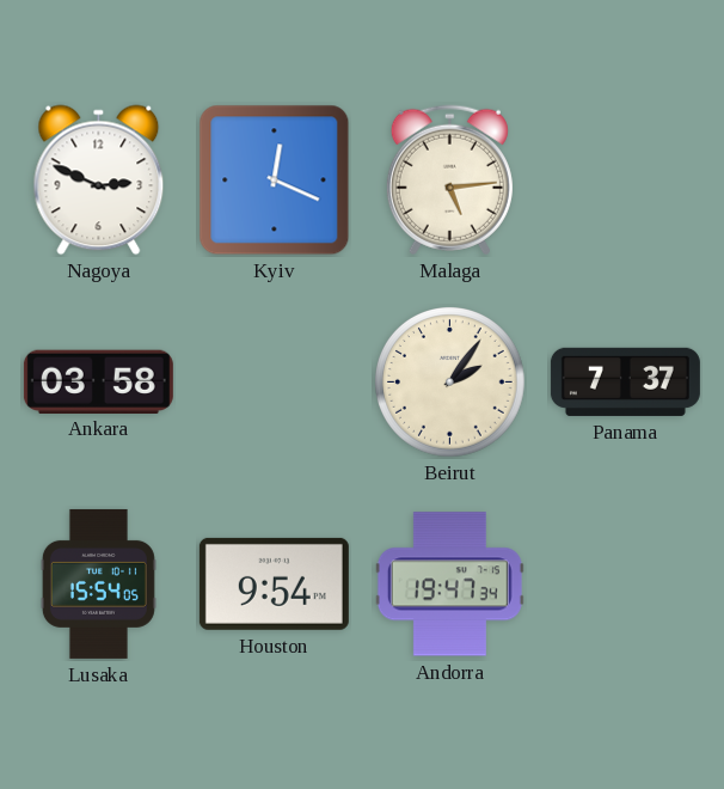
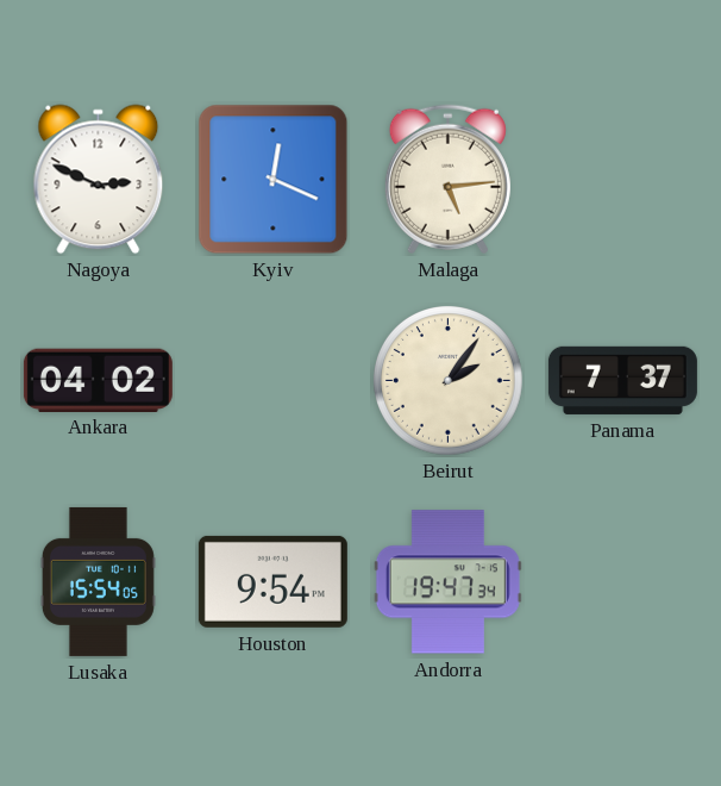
Ankara: 03:58 -> 04:02 (98, 380)
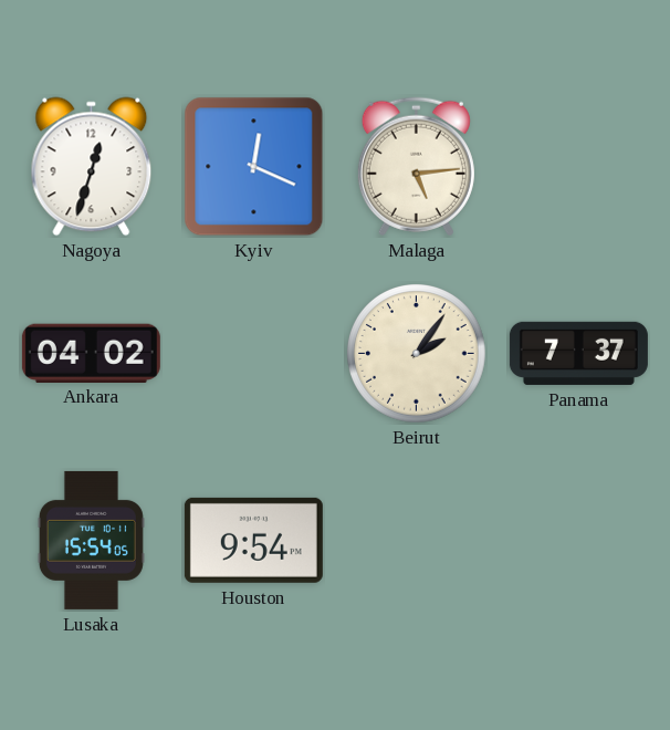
Nagoya: 2:49 -> 12:33 (92, 167)
Andorra: 19:47 -> none (447, 582)
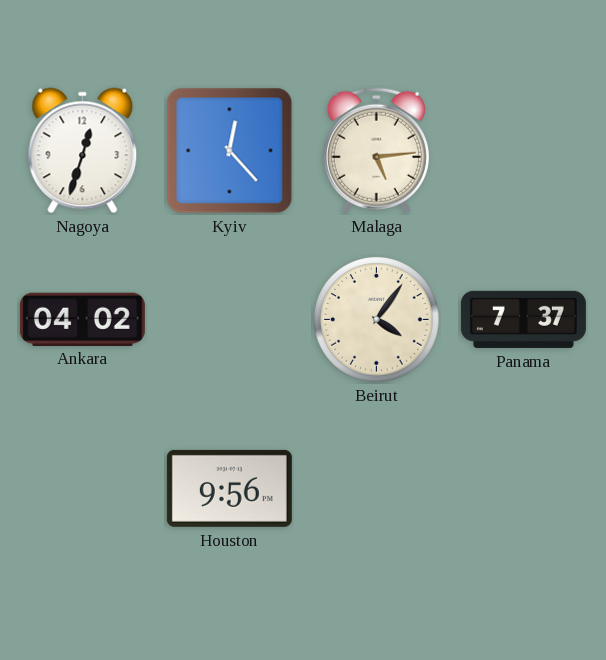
Kyiv: 12:19 -> 12:23 (230, 151)
Beirut: 2:06 -> 4:06 (377, 320)
Lusaka: 15:54 -> none (91, 540)
Houston: 9:54 -> 9:56 (229, 488)
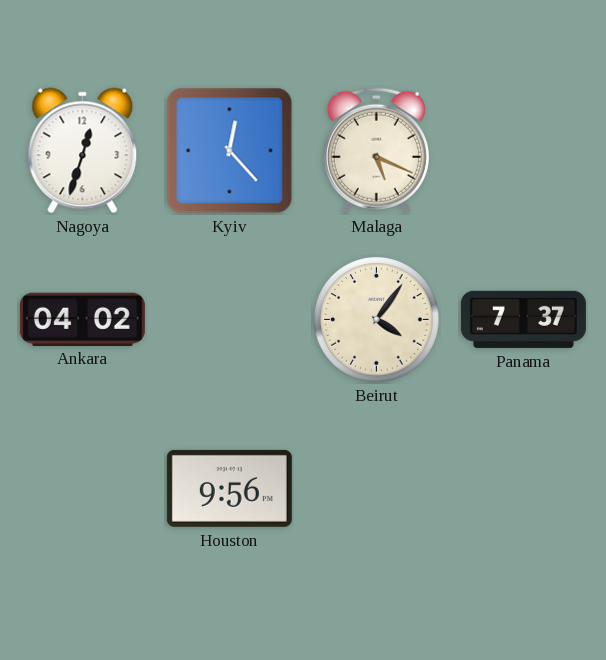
Malaga: 5:14 -> 5:19 (376, 151)
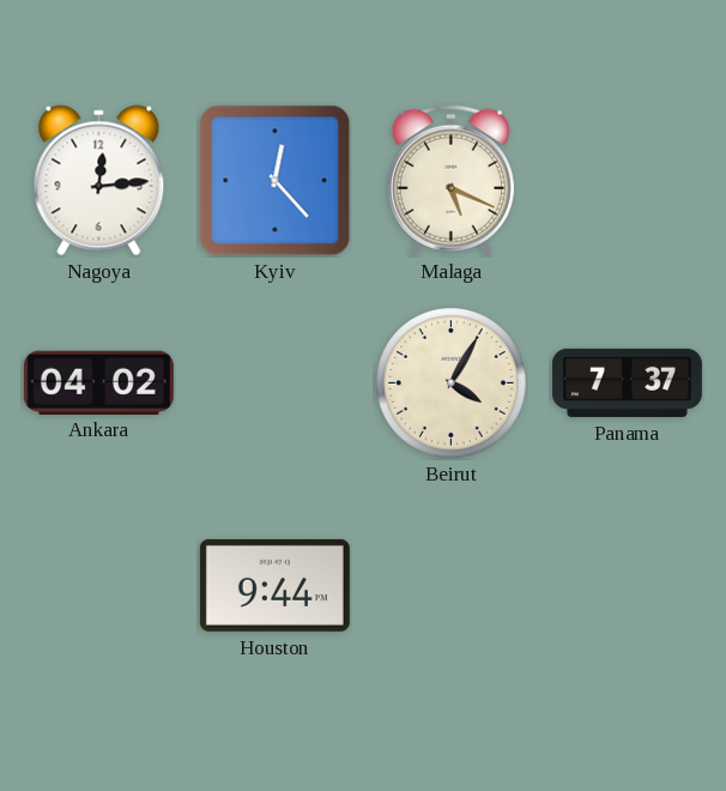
Nagoya: 12:33 -> 12:14 (99, 181)
Beirut: 4:06 -> 4:05 (452, 384)
Houston: 9:56 -> 9:44 (274, 585)
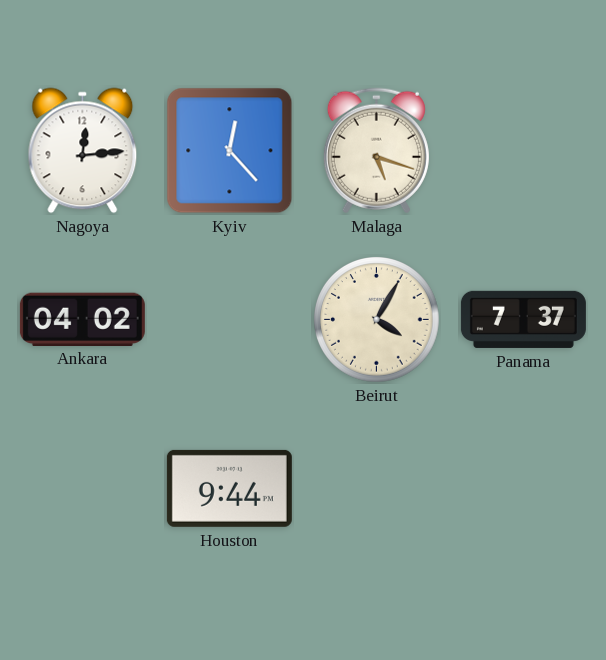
Malaga: 5:19 -> 5:18 (376, 151)
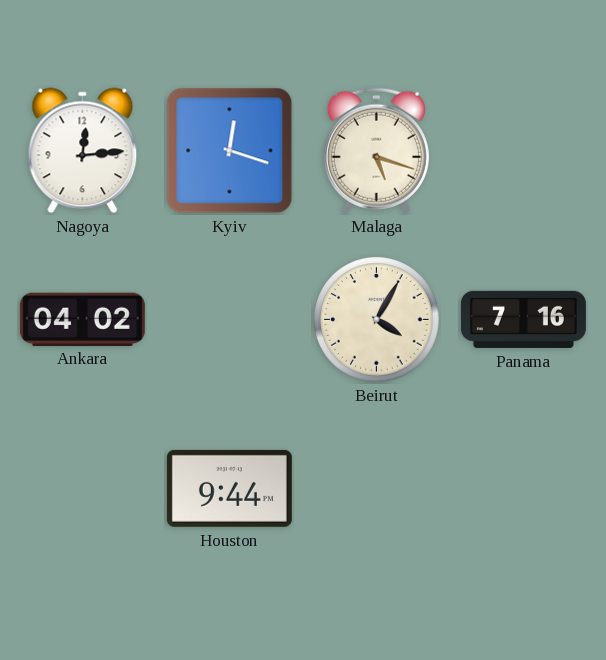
Kyiv: 12:23 -> 12:18 (230, 151)
Panama: 7:37 -> 7:16 (523, 319)
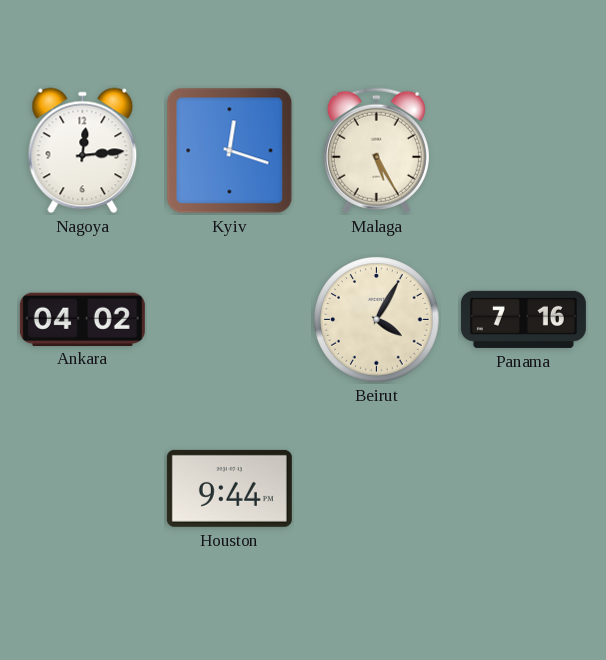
Malaga: 5:18 -> 5:25 (376, 151)
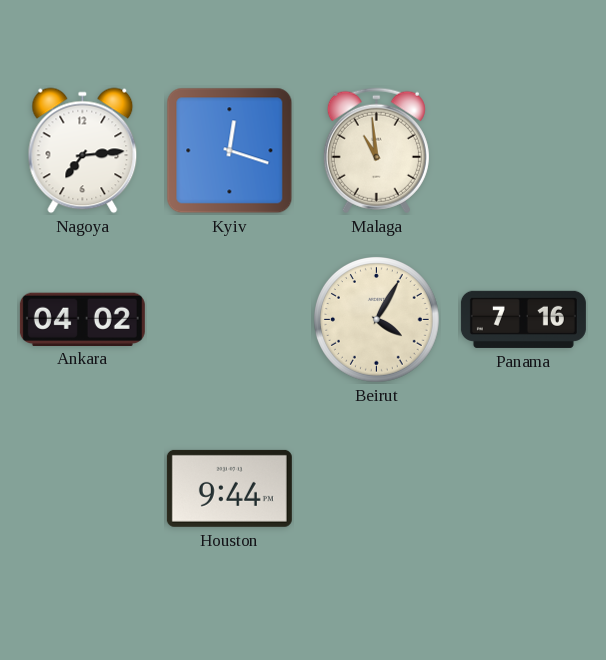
Nagoya: 12:14 -> 7:14 (83, 151)
Malaga: 5:25 -> 10:59 (376, 151)
